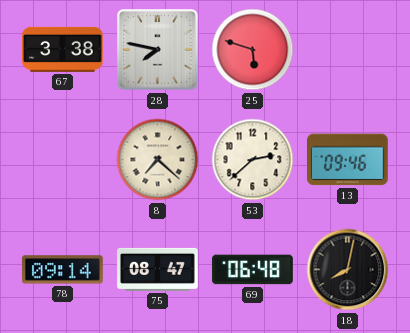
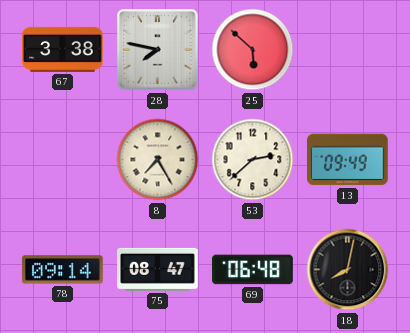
25: 5:48 -> 5:52 (253, 50)
8: 7:22 -> 7:25 (158, 160)
13: 09:46 -> 09:49 (348, 160)
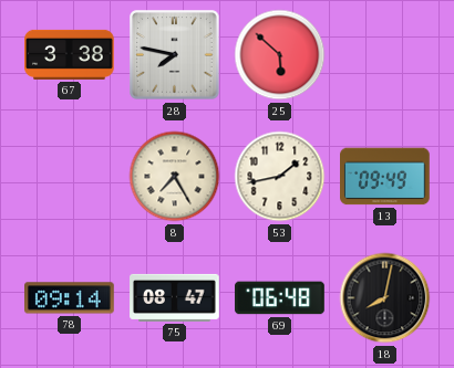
53: 2:38 -> 1:43 (280, 177)
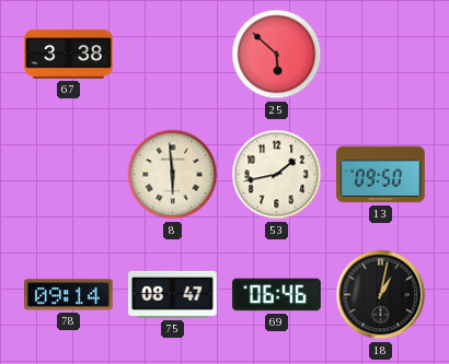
28: 7:47 -> none (175, 55)
8: 7:25 -> 5:59 (173, 175)
13: 09:49 -> 09:50 (381, 175)
69: 06:48 -> 06:46 (277, 295)
18: 8:02 -> 1:02 (381, 295)
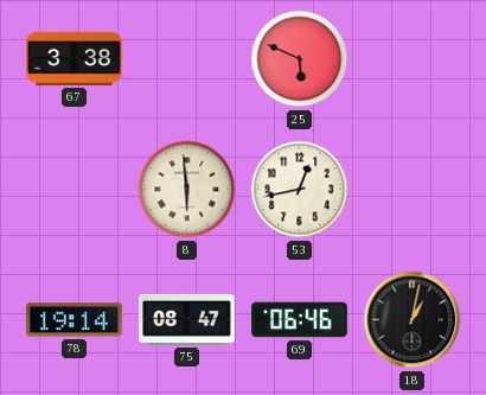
25: 5:52 -> 5:49 (300, 59)
53: 1:43 -> 12:43 (300, 190)
13: 09:50 -> none (381, 175)
78: 09:14 -> 19:14 (75, 320)
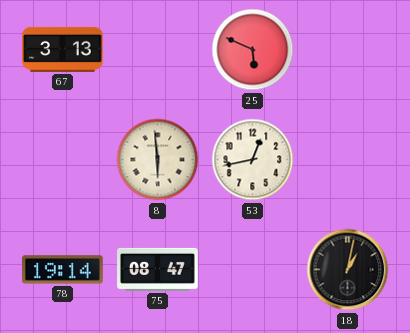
67: 3:38 -> 3:13 (63, 49)
69: 06:46 -> none (300, 320)
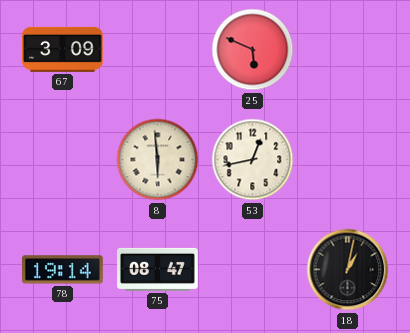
67: 3:13 -> 3:09 (63, 49)
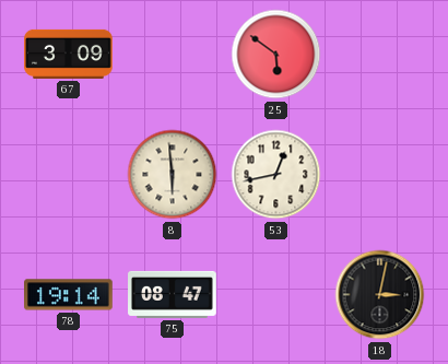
25: 5:49 -> 5:51 (276, 55)
18: 1:02 -> 3:02 (380, 295)
